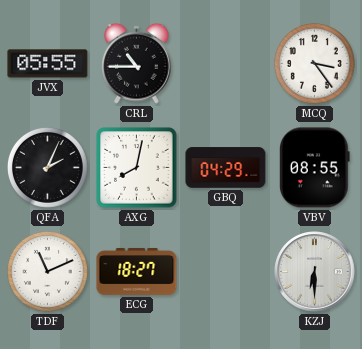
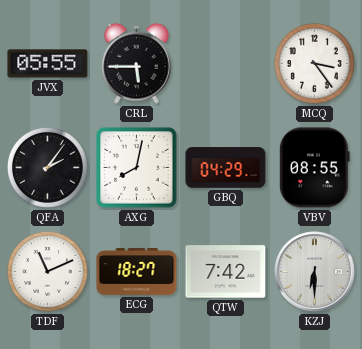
CRL: 10:45 -> 5:45 (137, 63)
QFA: 2:04 -> 2:06 (47, 167)
QTW: none -> 7:42 (226, 272)
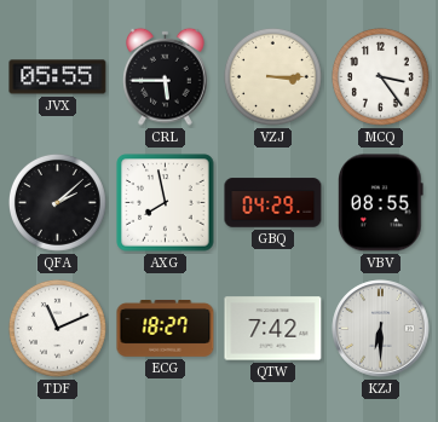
VZJ: none -> 3:15 (272, 76)
QFA: 2:06 -> 2:08 (57, 202)
AXG: 8:02 -> 7:58 (166, 203)
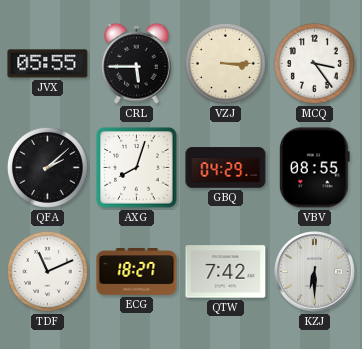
AXG: 7:58 -> 8:03 (137, 168)
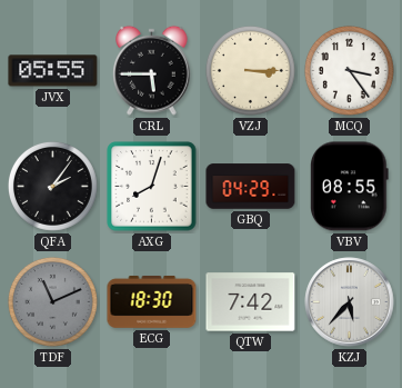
QFA: 2:08 -> 2:06 (52, 186)
TDF dial: white -> grey (52, 301)
ECG: 18:27 -> 18:30 (152, 302)
KZJ: 6:30 -> 5:37 (350, 302)
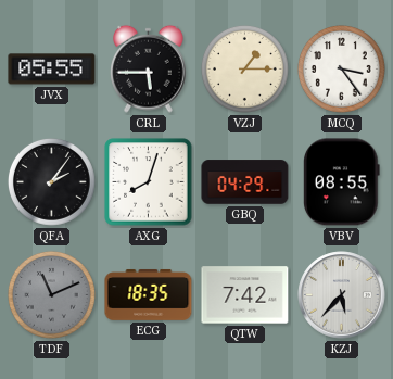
VZJ: 3:15 -> 1:15 (244, 68)
ECG: 18:30 -> 18:35 (149, 295)
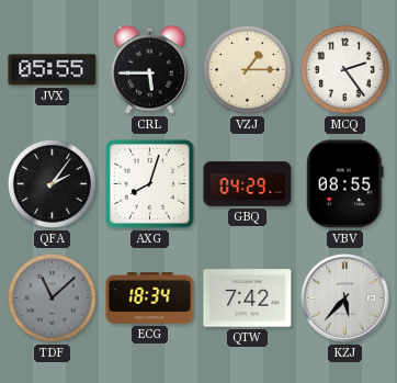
MCQ: 3:24 -> 2:24 (344, 69)
TDF: 11:11 -> 11:08 (52, 297)
ECG: 18:35 -> 18:34 (150, 298)
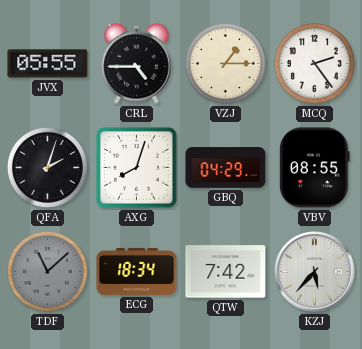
CRL: 5:45 -> 4:45 (137, 63)
QFA: 2:06 -> 2:03 (47, 167)
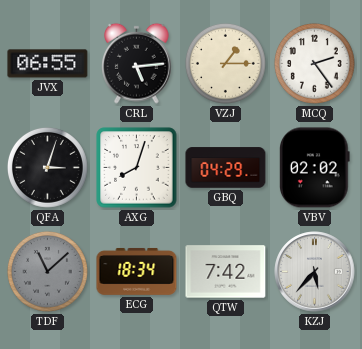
JVX: 05:55 -> 06:55 (48, 64)
CRL: 4:45 -> 5:14 (137, 63)
QFA: 2:03 -> 3:03 (47, 167)
VBV: 08:55 -> 02:02 (315, 168)
